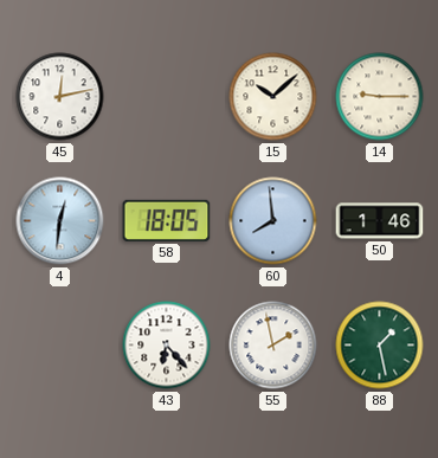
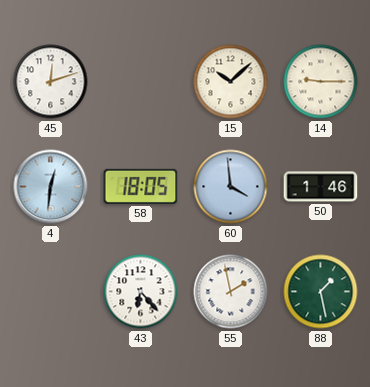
45: 12:13 -> 12:12 (51, 82)
60: 7:59 -> 3:59 (231, 187)
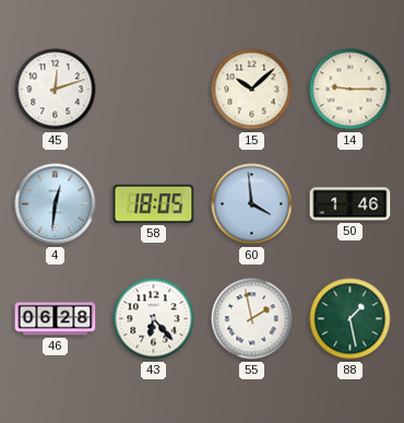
46: none -> 06:28 (56, 319)
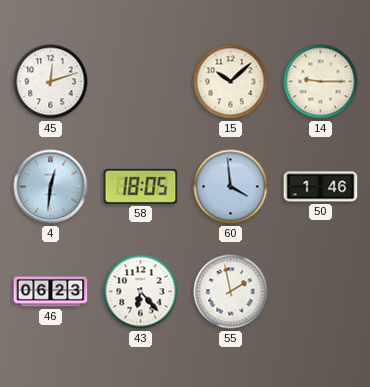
46: 06:28 -> 06:23 (51, 292)
88: 1:28 -> none (350, 319)
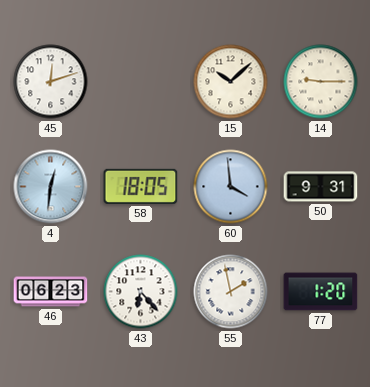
50: 1:46 -> 9:31 (321, 187)
77: none -> 1:20 (321, 292)
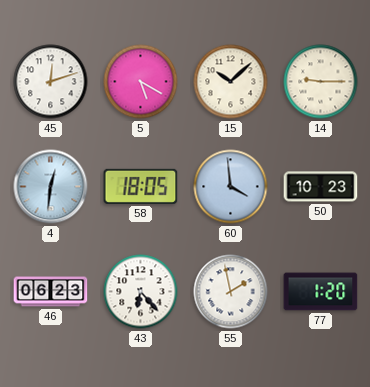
5: none -> 5:20 (141, 82)
50: 9:31 -> 10:23 (321, 187)
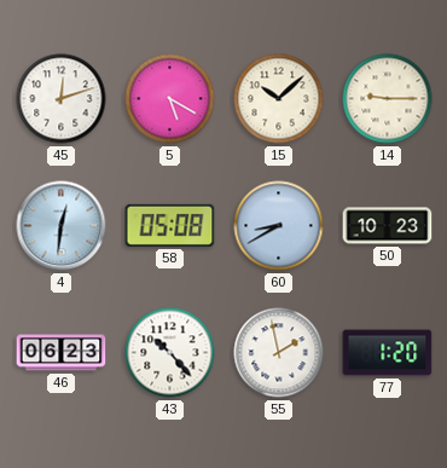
58: 18:05 -> 05:08 (170, 225)
60: 3:59 -> 8:40 (279, 226)
43: 6:23 -> 10:23 (170, 353)
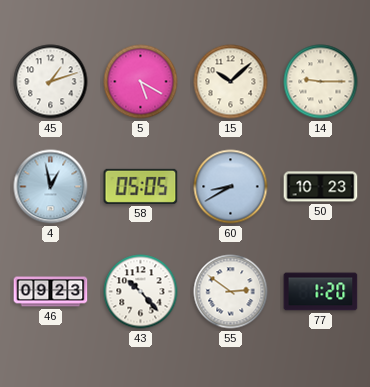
45: 12:12 -> 1:12 (51, 82)
4: 12:31 -> 12:58 (51, 187)
58: 05:08 -> 05:05 (141, 186)
46: 06:23 -> 09:23 (51, 292)
55: 1:58 -> 2:51 (231, 292)
